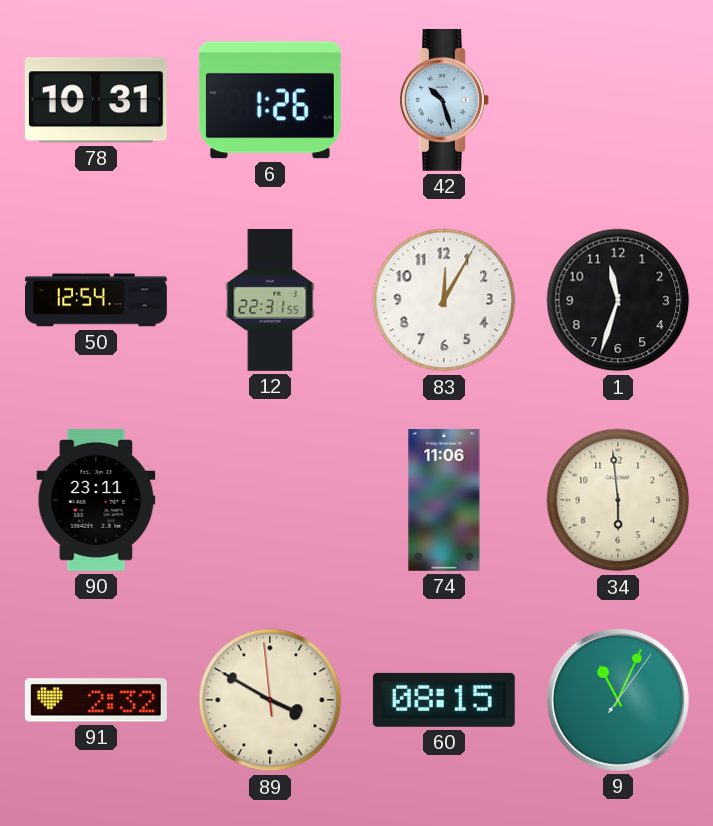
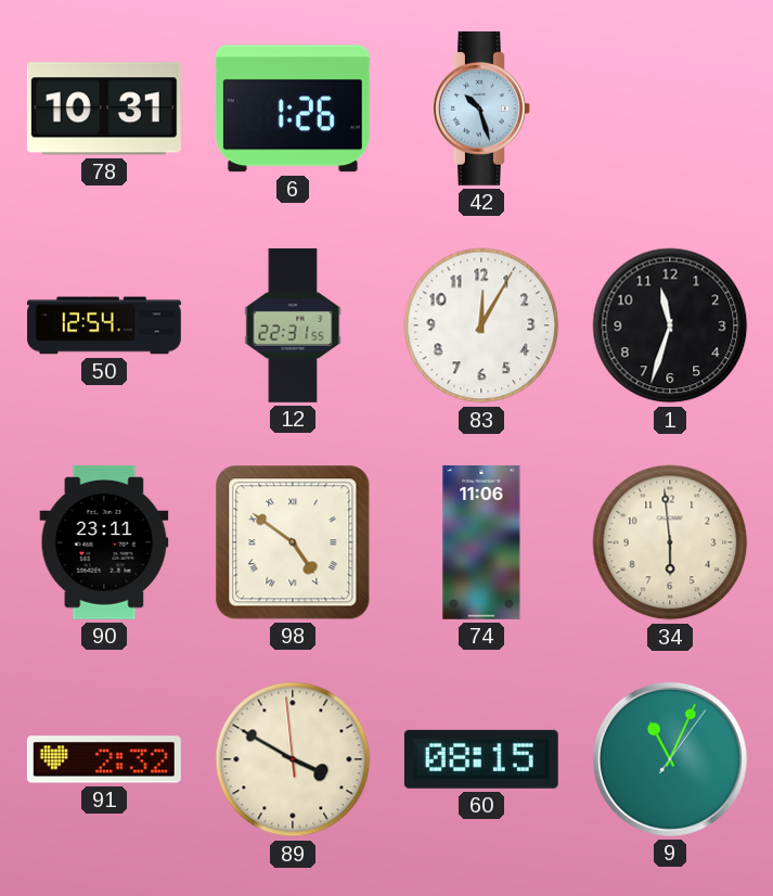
98: none -> 4:51 (293, 542)
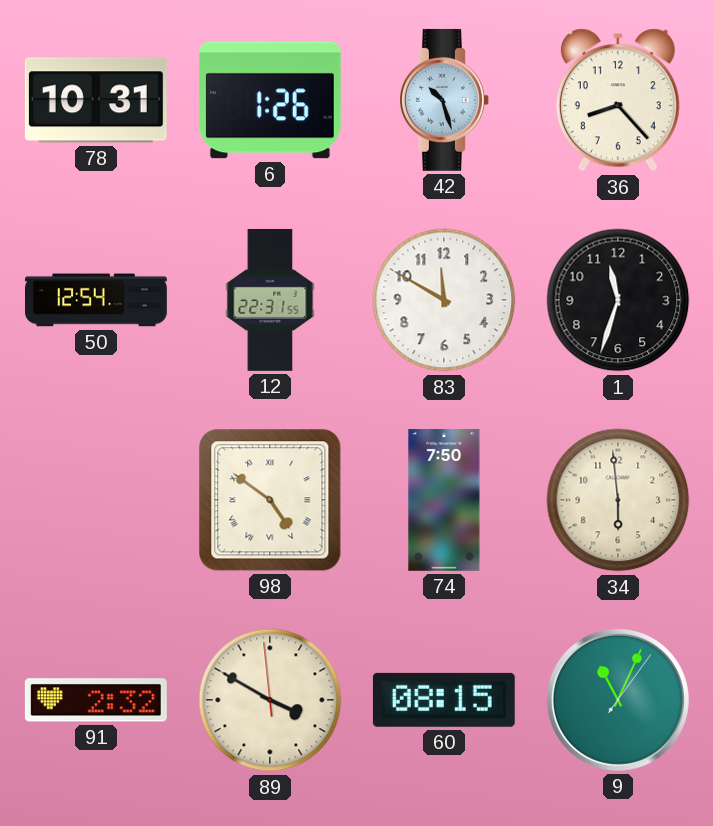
36: none -> 8:23 (618, 100)
83: 12:05 -> 11:50 (444, 300)
90: 23:11 -> none (104, 542)
74: 11:06 -> 7:50 (444, 500)
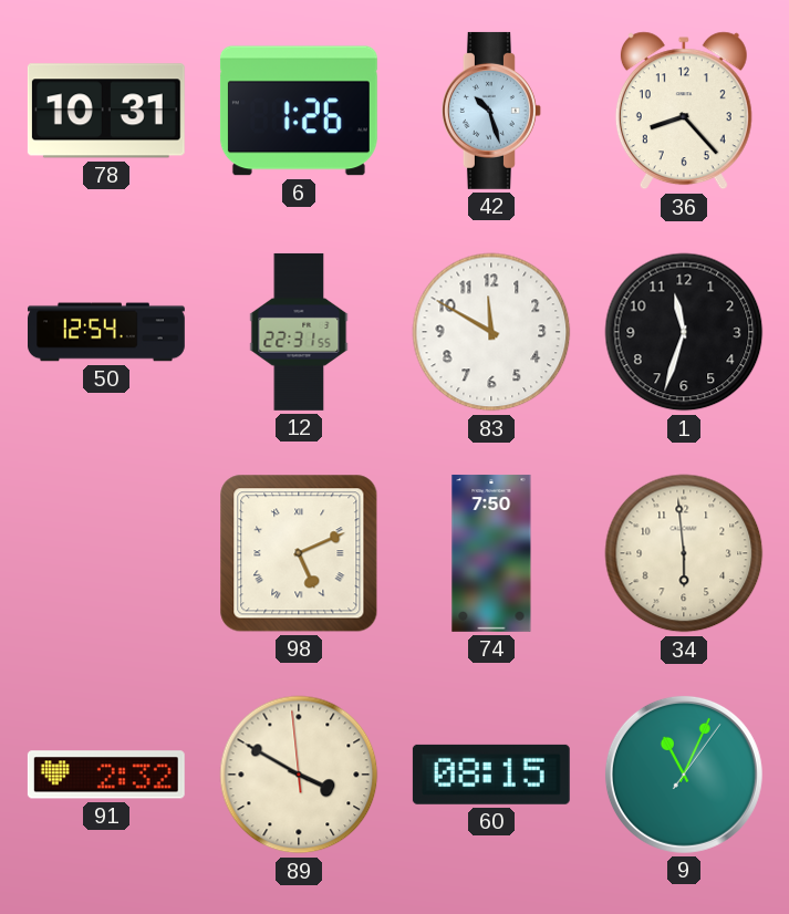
98: 4:51 -> 5:11 (299, 553)
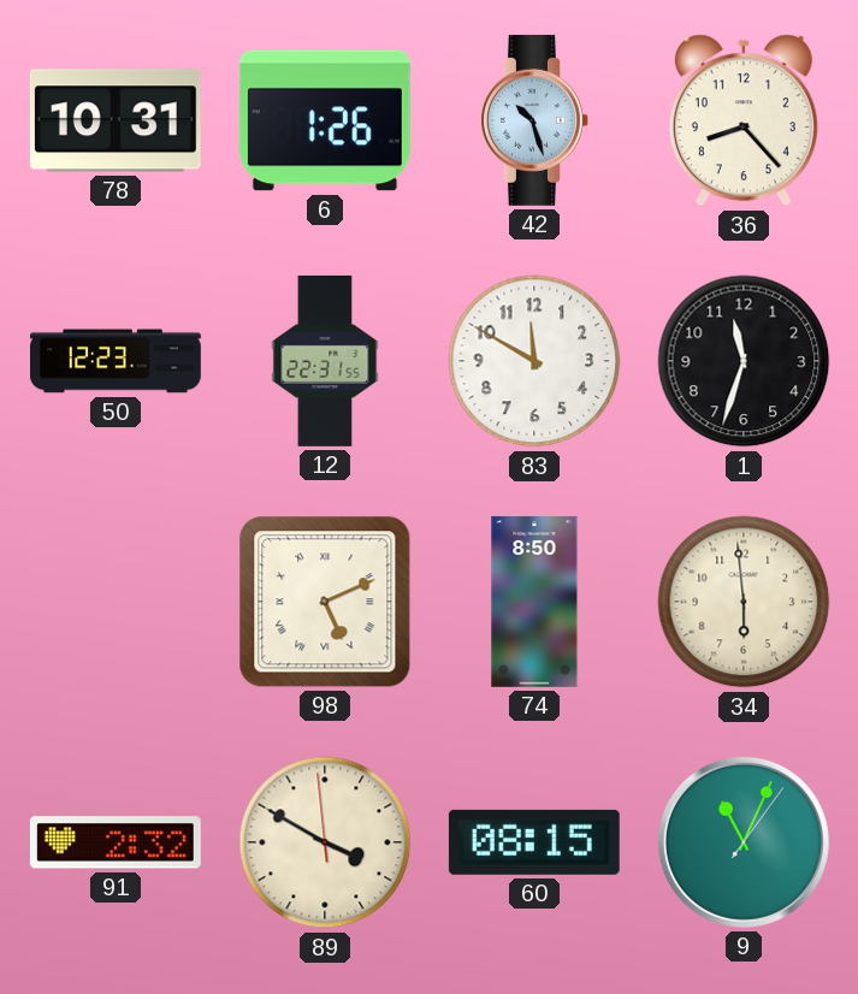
50: 12:54 -> 12:23 (117, 361)
74: 7:50 -> 8:50 (534, 602)
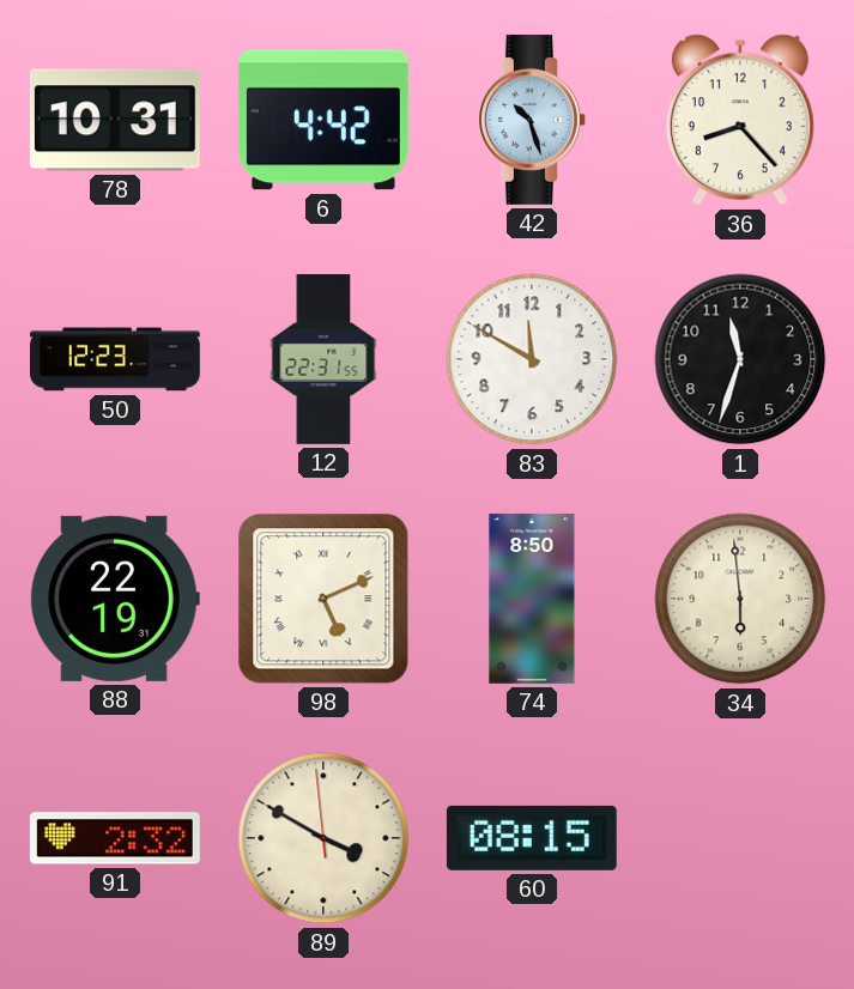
6: 1:26 -> 4:42 (323, 120)
88: none -> 22:19 (115, 599)
9: 11:04 -> none (744, 842)
